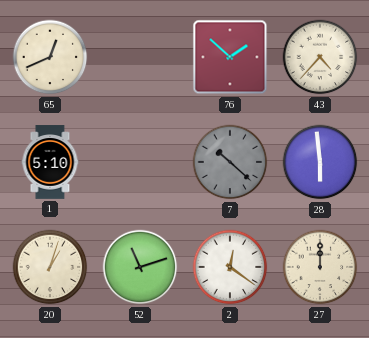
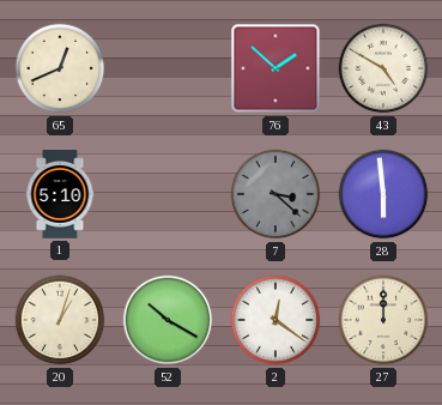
43: 4:37 -> 4:50 (383, 68)
7: 10:22 -> 3:22 (276, 194)
52: 11:12 -> 10:20 (168, 320)
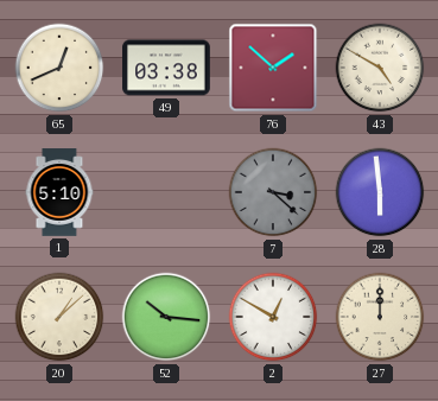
49: none -> 03:38 (166, 68)
20: 1:03 -> 1:08 (59, 317)
52: 10:20 -> 10:16 (166, 317)
2: 12:21 -> 12:50 (273, 317)
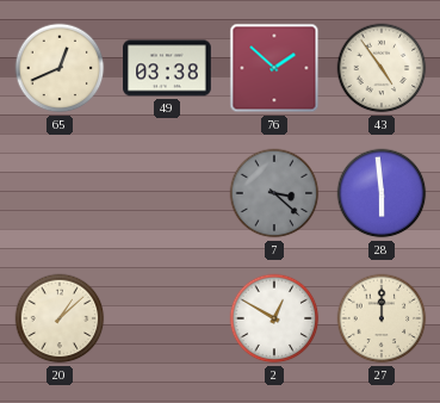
43: 4:50 -> 4:54 (382, 68)
1: 5:10 -> none (59, 192)
52: 10:16 -> none (166, 317)
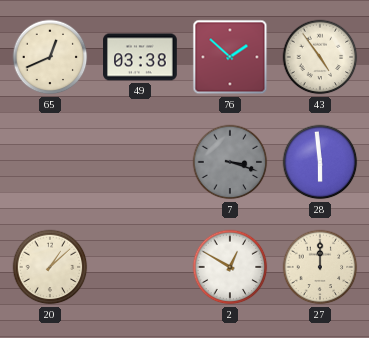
7: 3:22 -> 3:18 (230, 162)
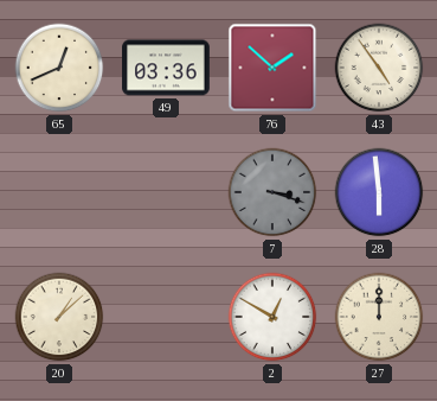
49: 03:38 -> 03:36 (166, 68)
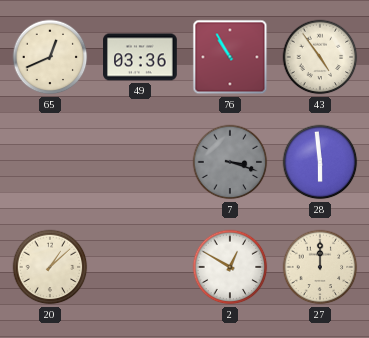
76: 1:52 -> 10:55 (230, 57)
